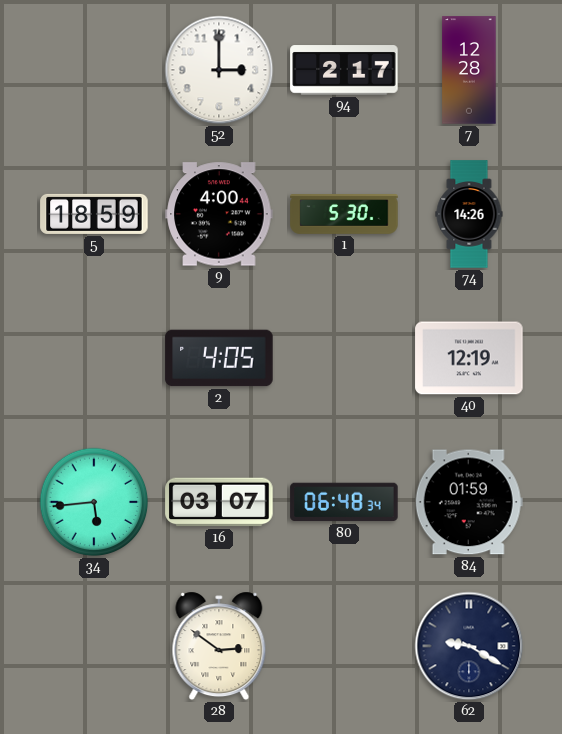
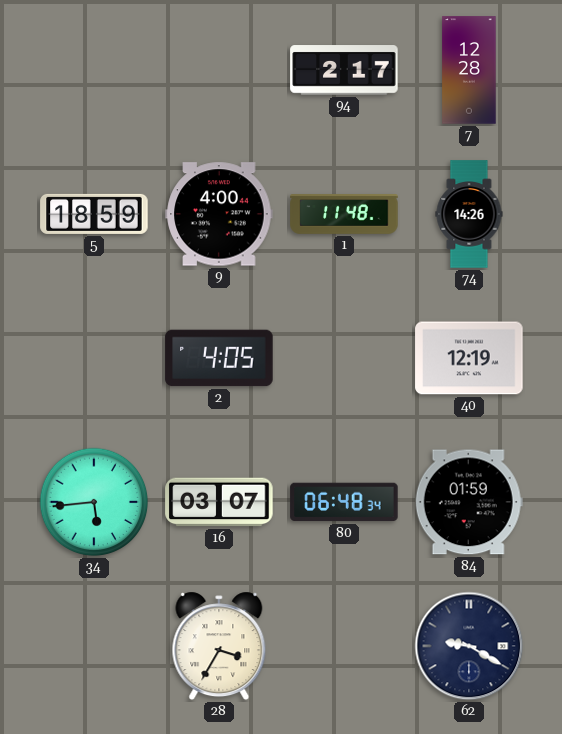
52: 3:00 -> none (219, 70)
1: 5:30 -> 11:48 (344, 214)
28: 2:51 -> 3:35 (219, 646)
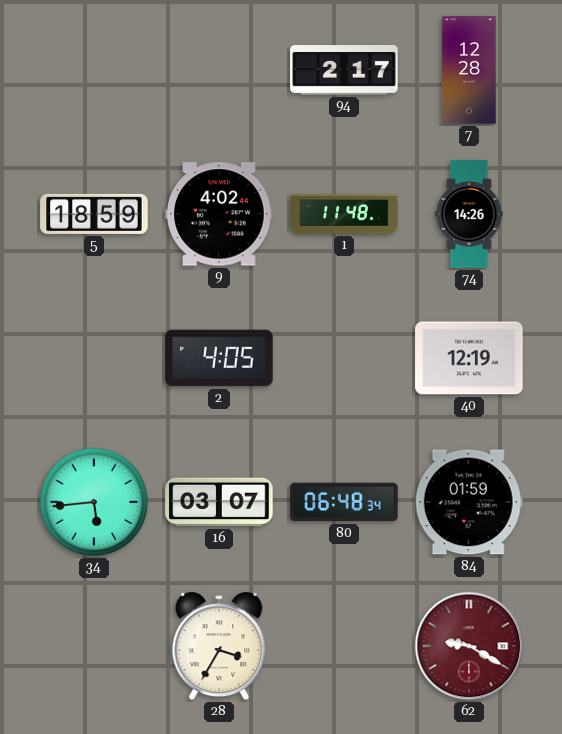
9: 4:00 -> 4:02 (219, 214)
62 dial: navy -> burgundy (469, 646)
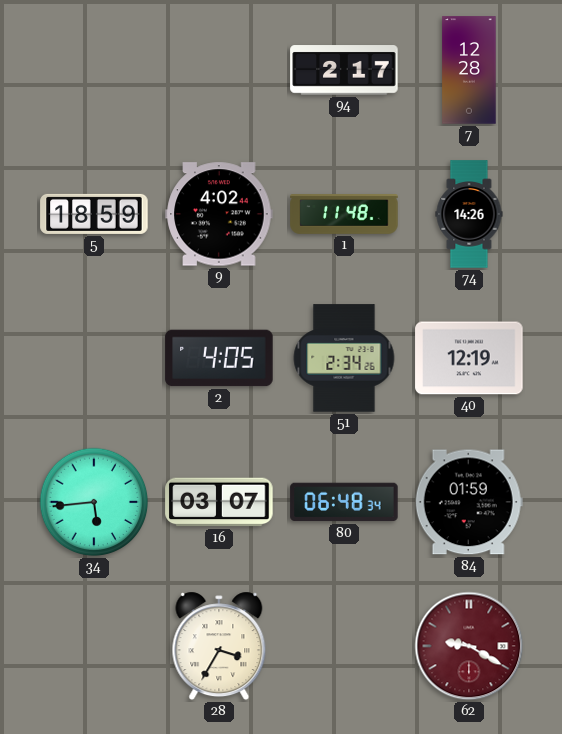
51: none -> 2:34 (344, 358)
